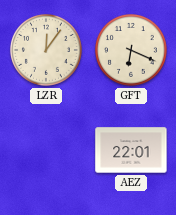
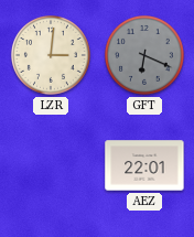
LZR: 12:06 -> 3:01 (52, 56)
GFT dial: cream -> grey (145, 56)
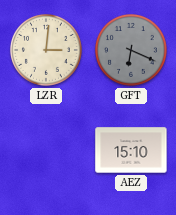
AEZ: 22:01 -> 15:10 (131, 150)
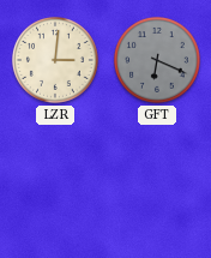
AEZ: 15:10 -> none (131, 150)
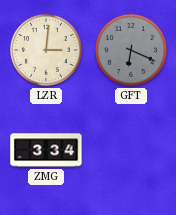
ZMG: none -> 3:34 (46, 150)
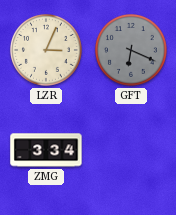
LZR: 3:01 -> 3:04 (47, 51)
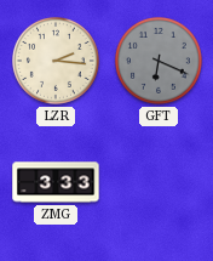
LZR: 3:04 -> 2:16 (57, 62)
ZMG: 3:34 -> 3:33 (56, 182)
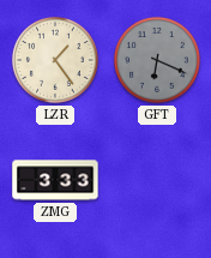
LZR: 2:16 -> 1:24 (56, 61)
